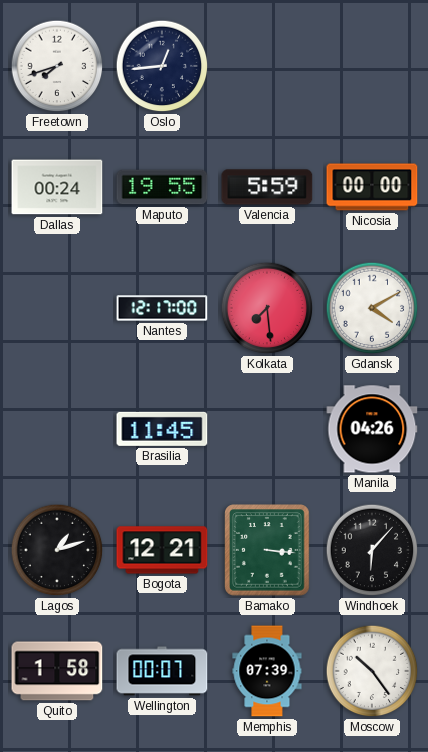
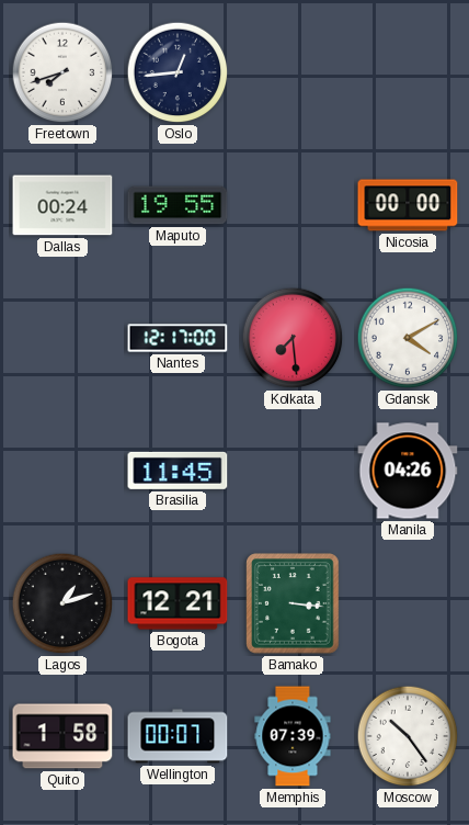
Valencia: 5:59 -> none (267, 187)
Windhoek: 6:07 -> none (372, 550)
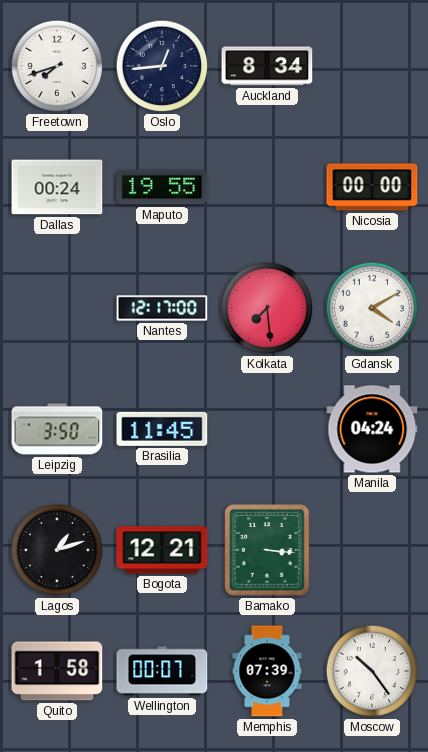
Auckland: none -> 8:34 (267, 66)
Leipzig: none -> 3:50 (57, 429)
Manila: 04:26 -> 04:24 (372, 429)
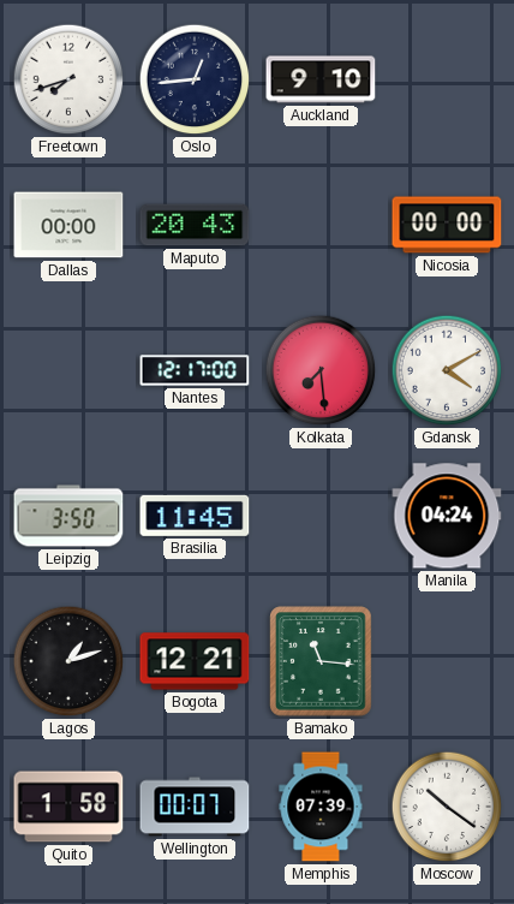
Auckland: 8:34 -> 9:10 (321, 79)
Dallas: 00:24 -> 00:00 (68, 225)
Maputo: 19:55 -> 20:43 (195, 225)
Bamako: 3:16 -> 11:16 (321, 661)
Moscow: 10:24 -> 10:21 (447, 807)
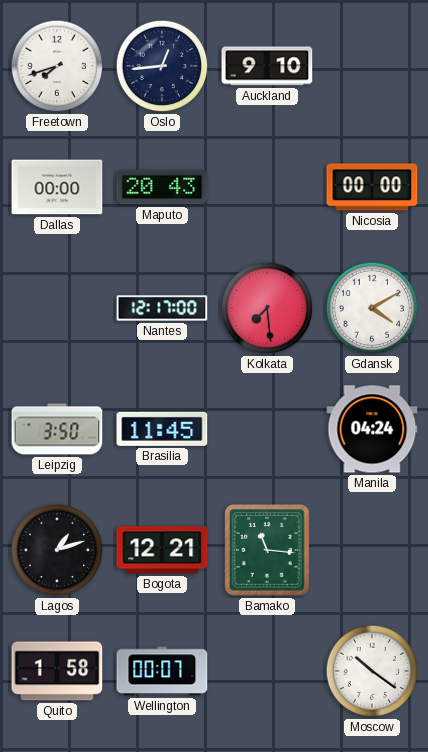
Memphis: 07:39 -> none (321, 807)
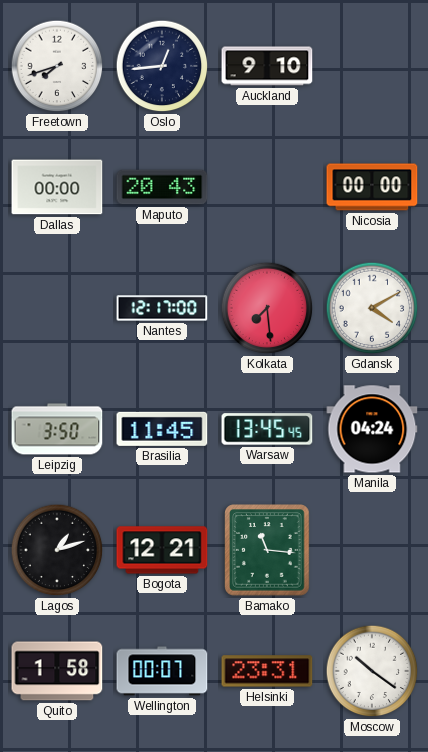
Warsaw: none -> 13:45 (267, 429)
Helsinki: none -> 23:31 (267, 671)
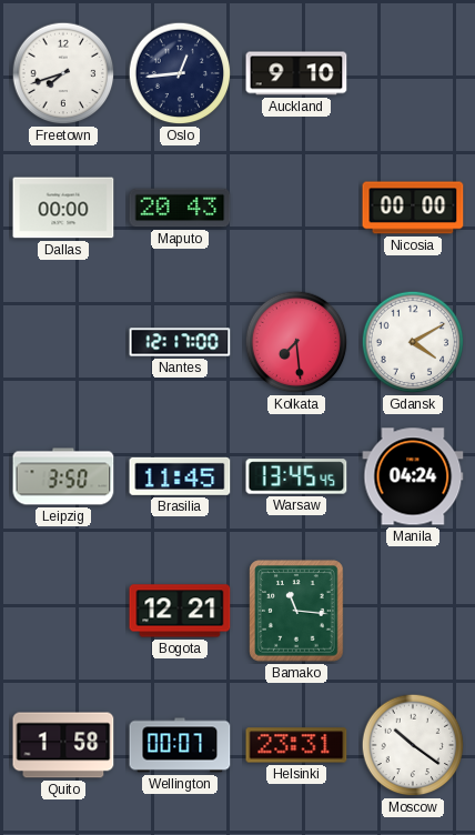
Lagos: 1:12 -> none (57, 550)
